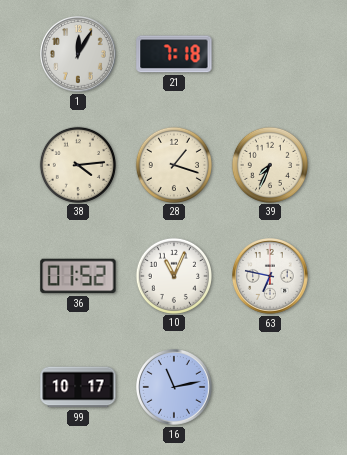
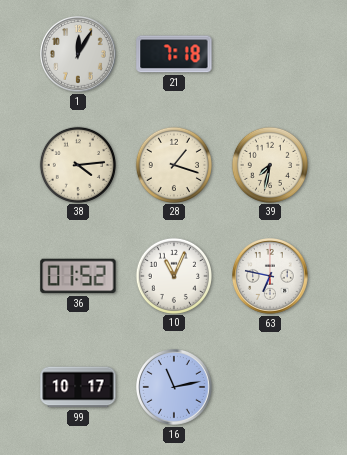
39: 7:34 -> 7:32 (269, 164)
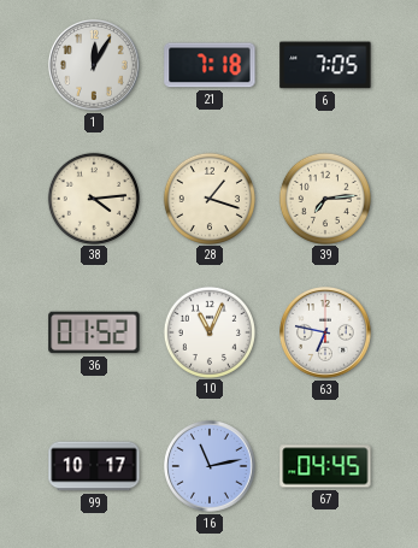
6: none -> 7:05 (325, 65)
39: 7:32 -> 7:14 (324, 198)
67: none -> 04:45 (325, 466)
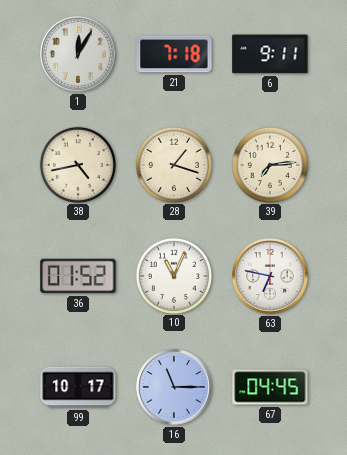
6: 7:05 -> 9:11 (270, 54)
38: 4:14 -> 4:43 (77, 164)
16: 11:13 -> 11:15 (175, 388)
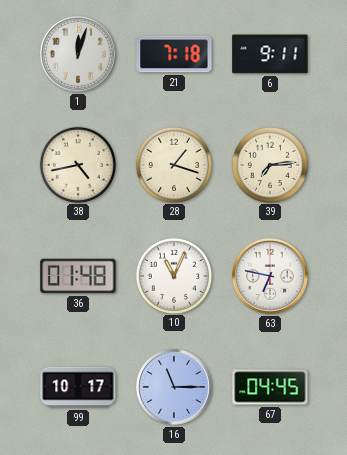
1: 12:05 -> 12:03 (79, 55)
36: 01:52 -> 01:48 (78, 276)
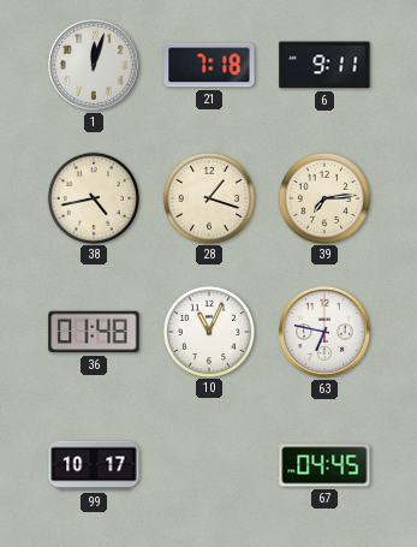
16: 11:15 -> none (175, 388)
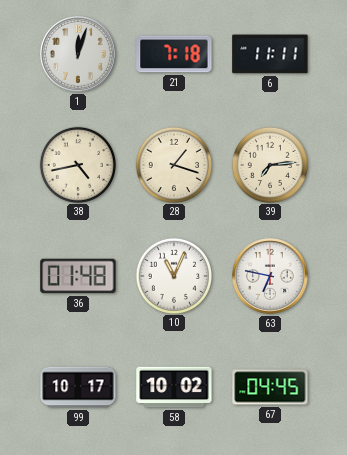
6: 9:11 -> 11:11 (270, 54)
58: none -> 10:02 (174, 387)
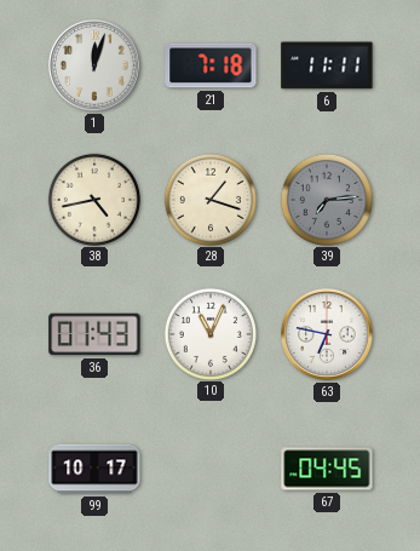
39 dial: cream -> grey (326, 199)
36: 01:48 -> 01:43 (94, 334)
58: 10:02 -> none (174, 387)
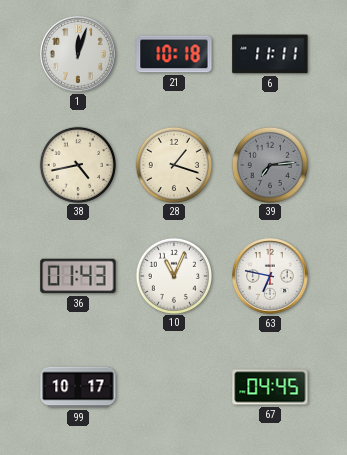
21: 7:18 -> 10:18 (174, 54)
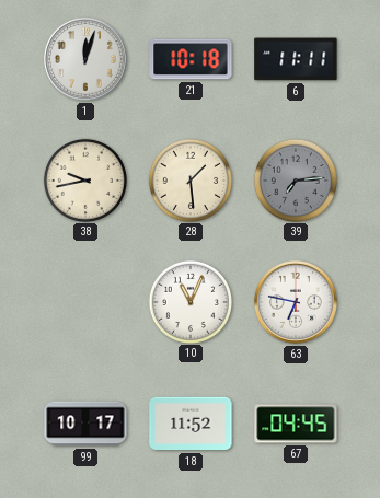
38: 4:43 -> 9:43 (84, 179)
28: 1:18 -> 1:29 (189, 179)
36: 01:43 -> none (78, 276)
18: none -> 11:52 (191, 424)
